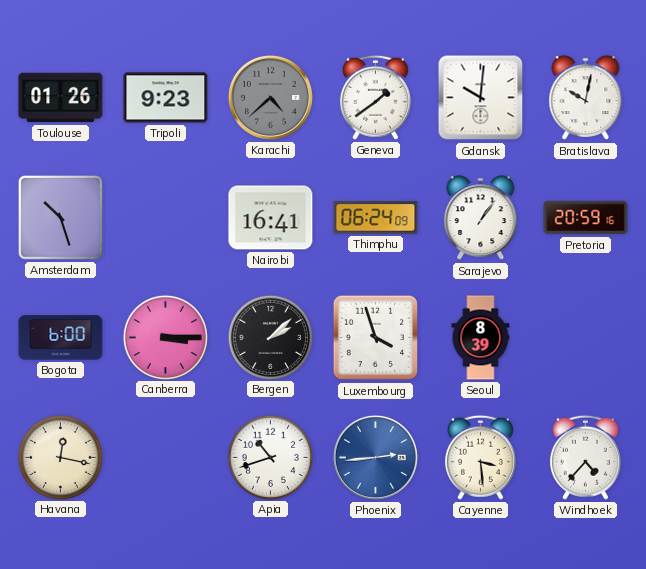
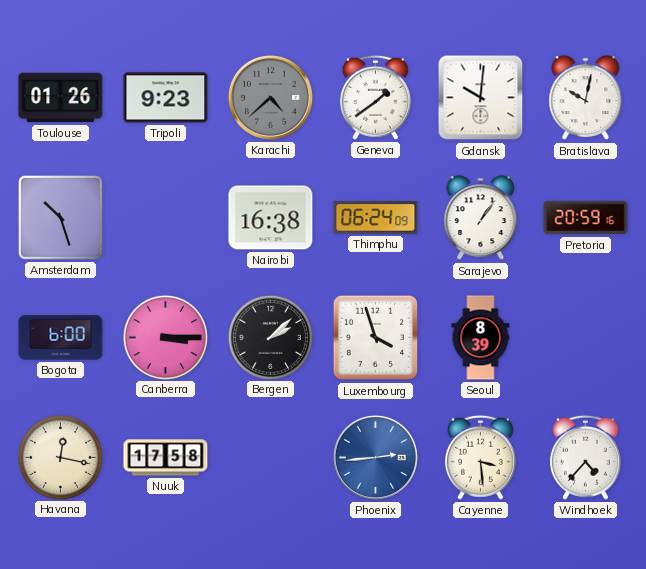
Nairobi: 16:41 -> 16:38 (271, 218)
Nuuk: none -> 17:58 (166, 458)
Apia: 10:42 -> none (270, 457)
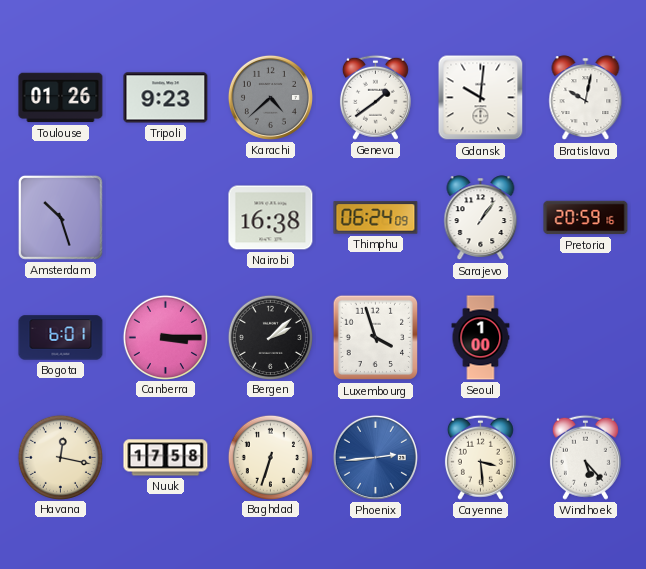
Bogota: 6:00 -> 6:01 (61, 338)
Seoul: 8:39 -> 1:00 (481, 338)
Baghdad: none -> 6:33 (270, 457)
Windhoek: 4:37 -> 5:23 (585, 457)
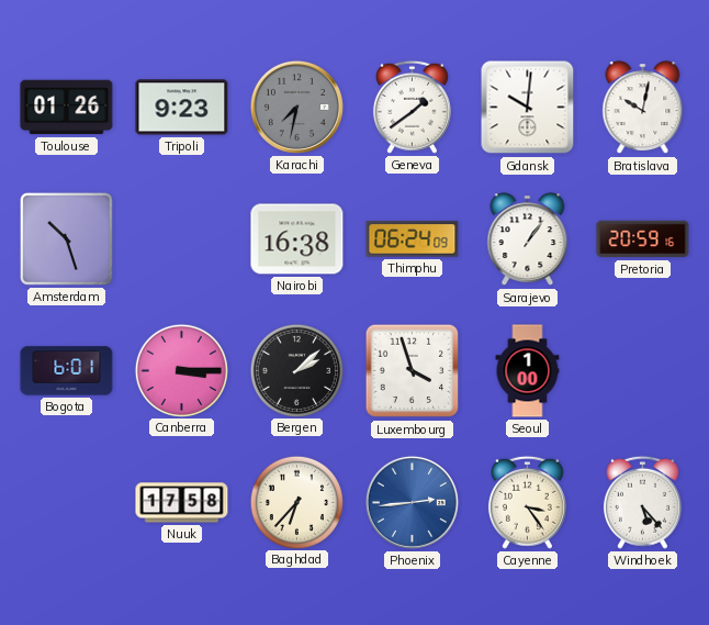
Karachi: 4:38 -> 7:32 (296, 107)
Havana: 12:17 -> none (60, 457)
Baghdad: 6:33 -> 6:37 (296, 502)
Cayenne: 3:29 -> 3:24 (527, 502)
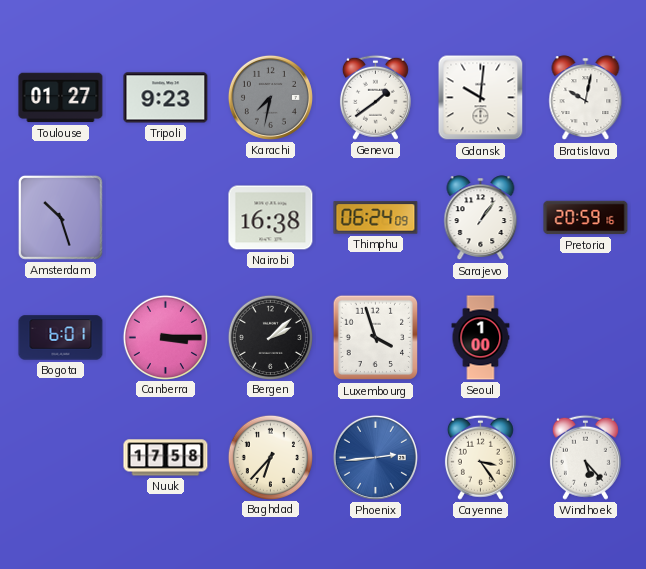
Toulouse: 01:26 -> 01:27 (61, 98)
